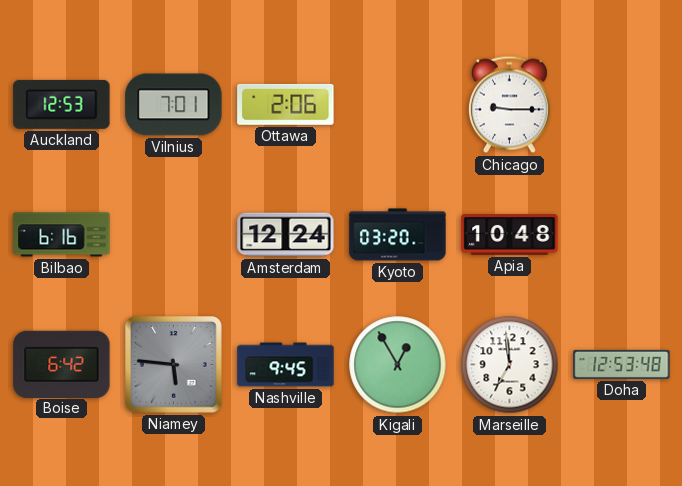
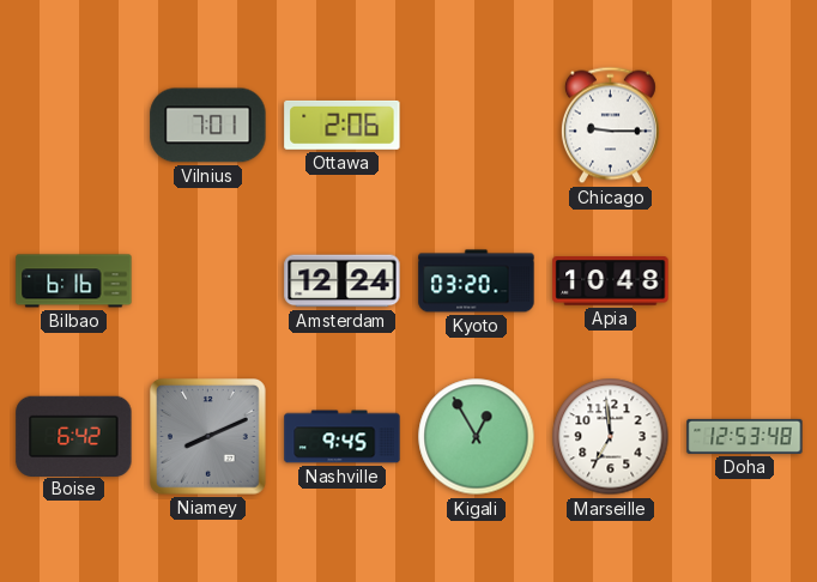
Auckland: 12:53 -> none (62, 104)
Niamey: 5:46 -> 8:11 (208, 437)
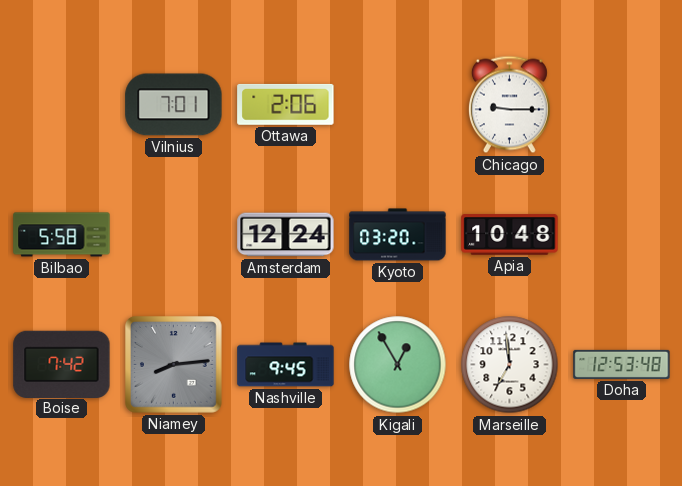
Bilbao: 6:16 -> 5:58 (62, 235)
Boise: 6:42 -> 7:42 (62, 364)
Niamey: 8:11 -> 8:14 (174, 365)
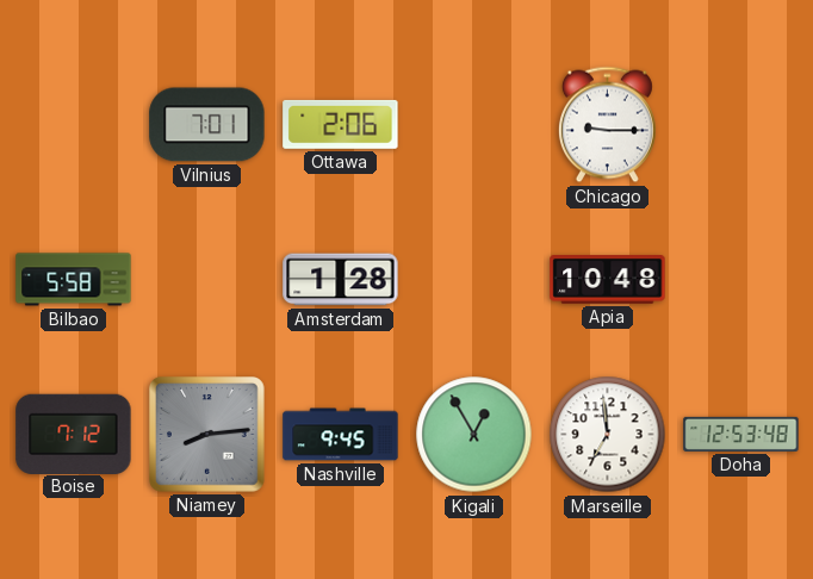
Amsterdam: 12:24 -> 1:28 (341, 280)
Kyoto: 03:20 -> none (398, 235)
Boise: 7:42 -> 7:12 (74, 434)
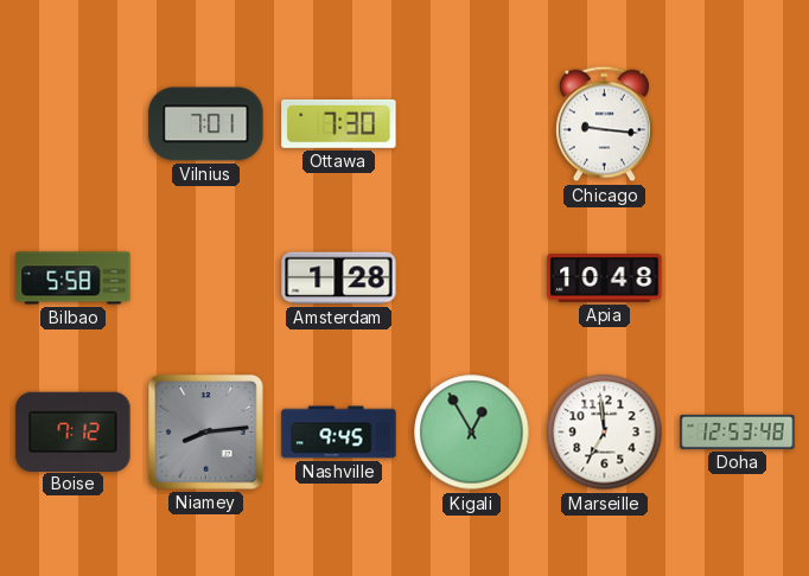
Ottawa: 2:06 -> 7:30 (339, 123)
Chicago: 9:15 -> 9:16 (604, 124)
